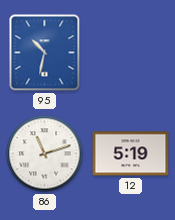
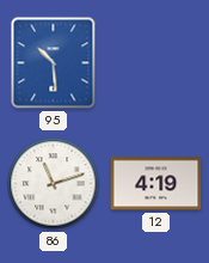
95: 10:32 -> 10:29 (54, 63)
12: 5:19 -> 4:19 (156, 184)
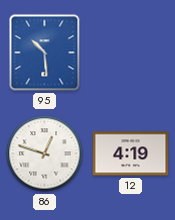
86: 11:12 -> 12:48 (45, 154)
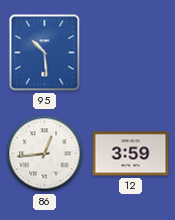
86: 12:48 -> 12:44 (45, 154)
12: 4:19 -> 3:59 (131, 154)
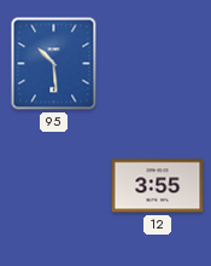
86: 12:44 -> none (45, 154)
12: 3:59 -> 3:55 (158, 186)
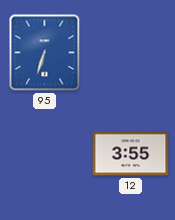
95: 10:29 -> 6:33 (45, 53)
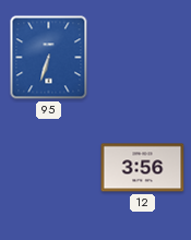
12: 3:55 -> 3:56 (143, 168)
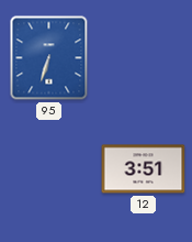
12: 3:56 -> 3:51 (144, 169)
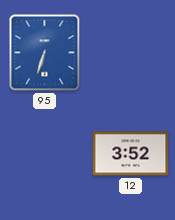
12: 3:51 -> 3:52 (131, 154)
